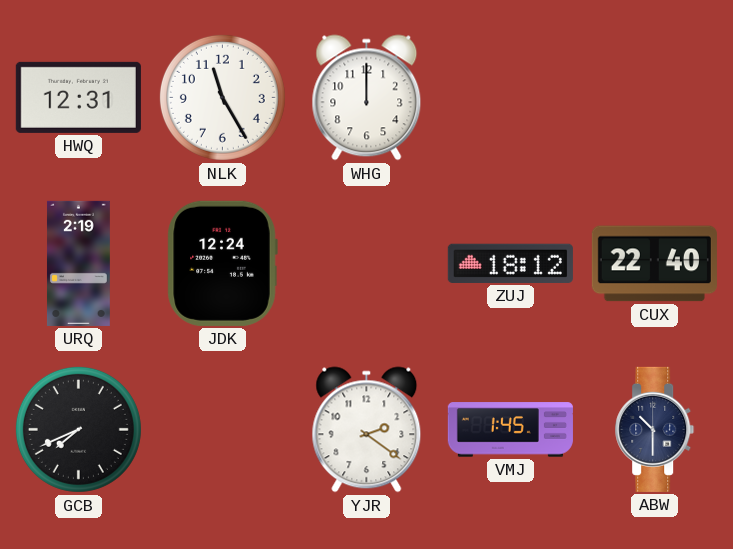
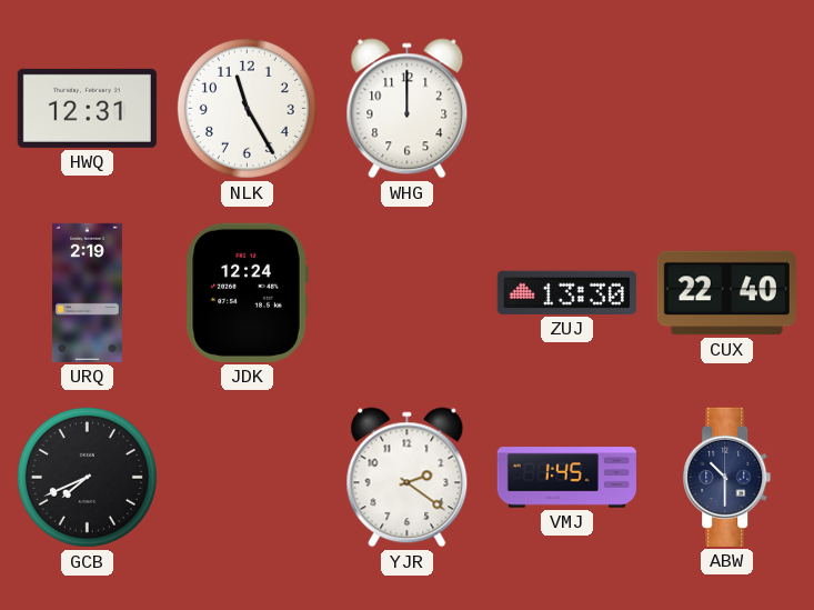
ZUJ: 18:12 -> 13:30 (566, 292)
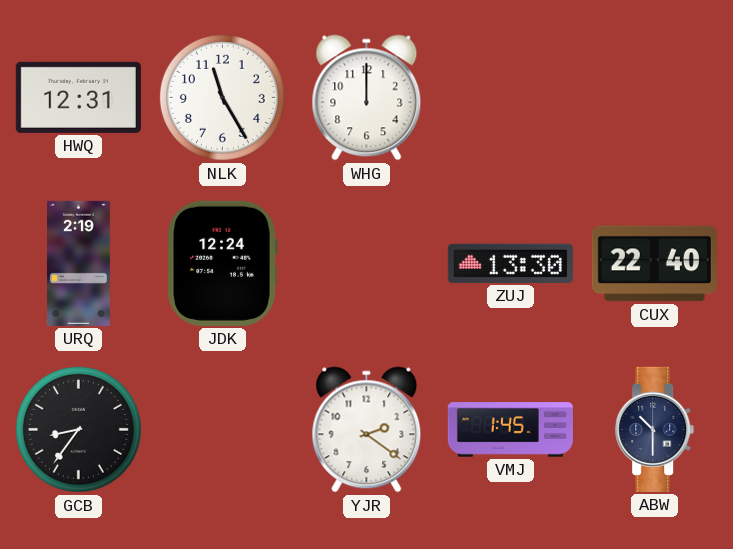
GCB: 7:41 -> 8:36 (78, 429)
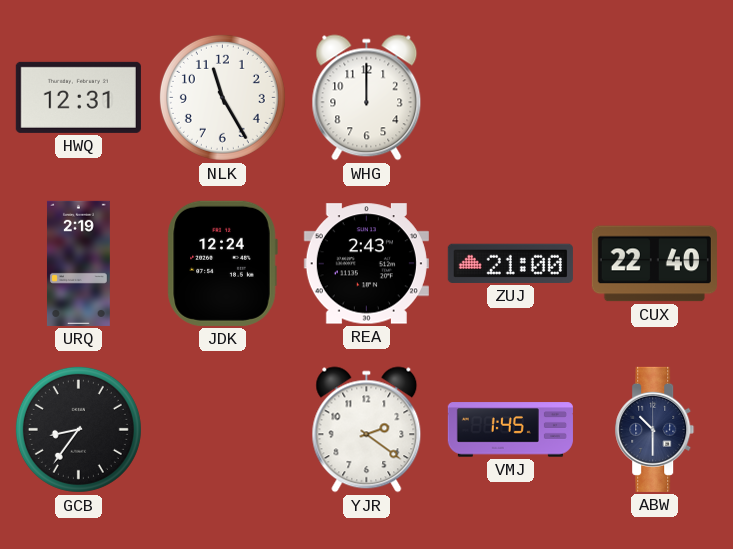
REA: none -> 2:43 (366, 264)
ZUJ: 13:30 -> 21:00 (510, 263)
